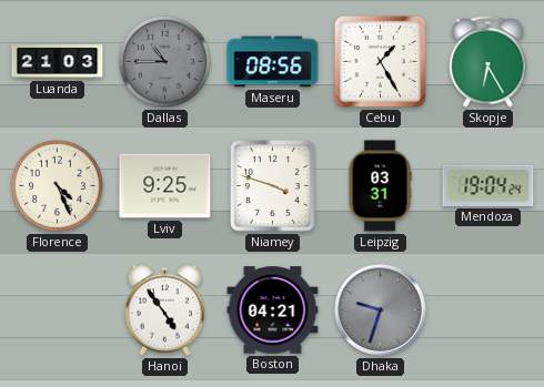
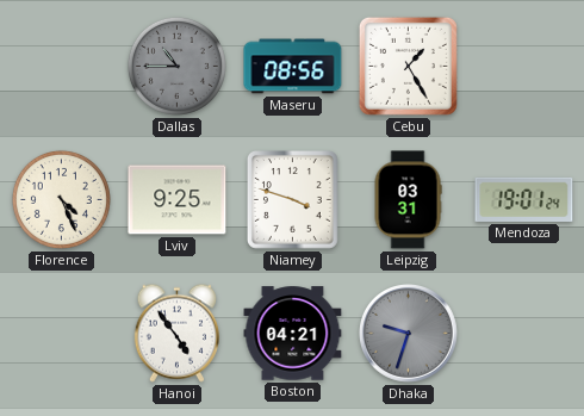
Luanda: 21:03 -> none (58, 62)
Skopje: 6:25 -> none (488, 62)
Mendoza: 19:04 -> 19:01 (524, 199)
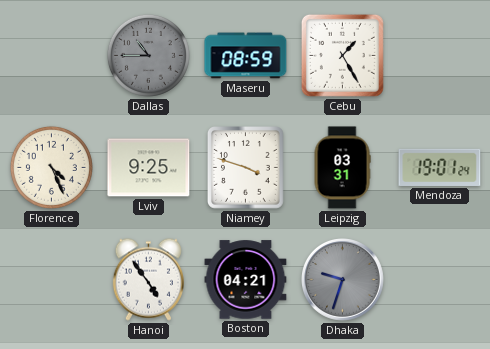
Maseru: 08:56 -> 08:59 (246, 56)
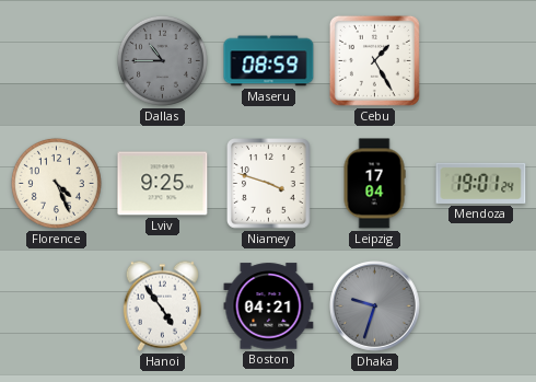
Leipzig: 03:31 -> 17:04 (374, 184)
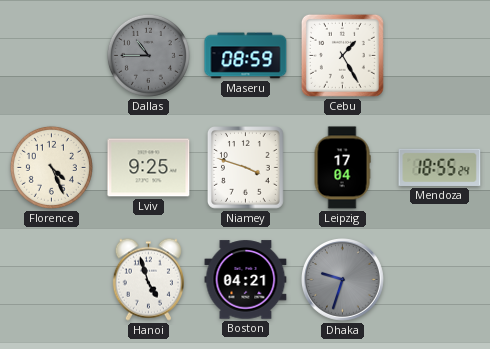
Mendoza: 19:01 -> 18:55 (440, 167)
Hanoi: 4:54 -> 4:57 (148, 279)
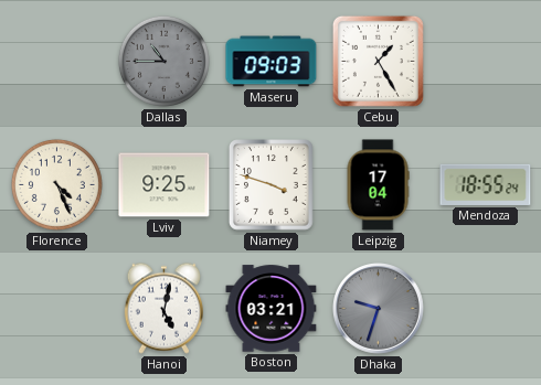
Maseru: 08:59 -> 09:03 (272, 62)
Hanoi: 4:57 -> 5:02 (163, 308)
Boston: 04:21 -> 03:21 (272, 309)
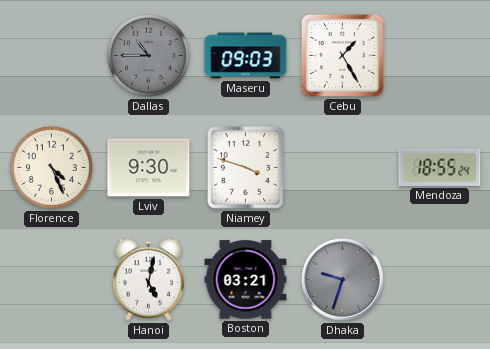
Lviv: 9:25 -> 9:30 (149, 168)
Leipzig: 17:04 -> none (378, 185)
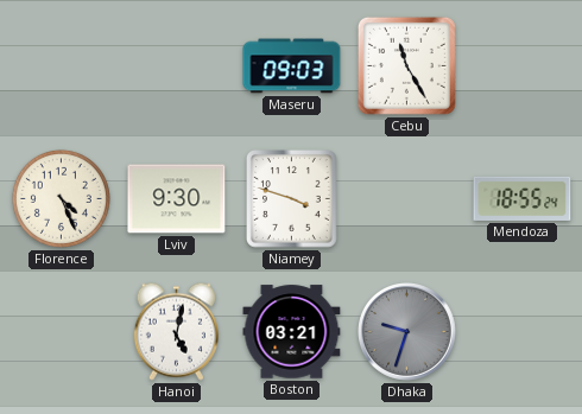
Dallas: 10:45 -> none (148, 55)
Cebu: 1:25 -> 11:25 (406, 65)
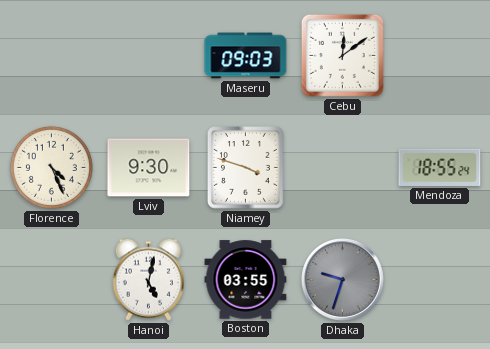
Cebu: 11:25 -> 12:09 (342, 55)
Boston: 03:21 -> 03:55 (246, 280)
